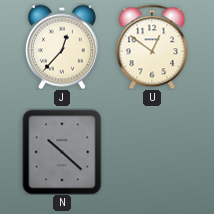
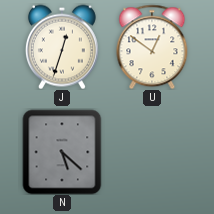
J: 12:37 -> 12:33 (62, 47)
N: 10:22 -> 5:22 (62, 152)
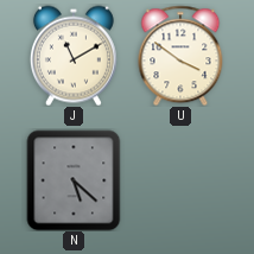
J: 12:33 -> 11:10 (74, 56)
U: 12:51 -> 3:51 (180, 56)
